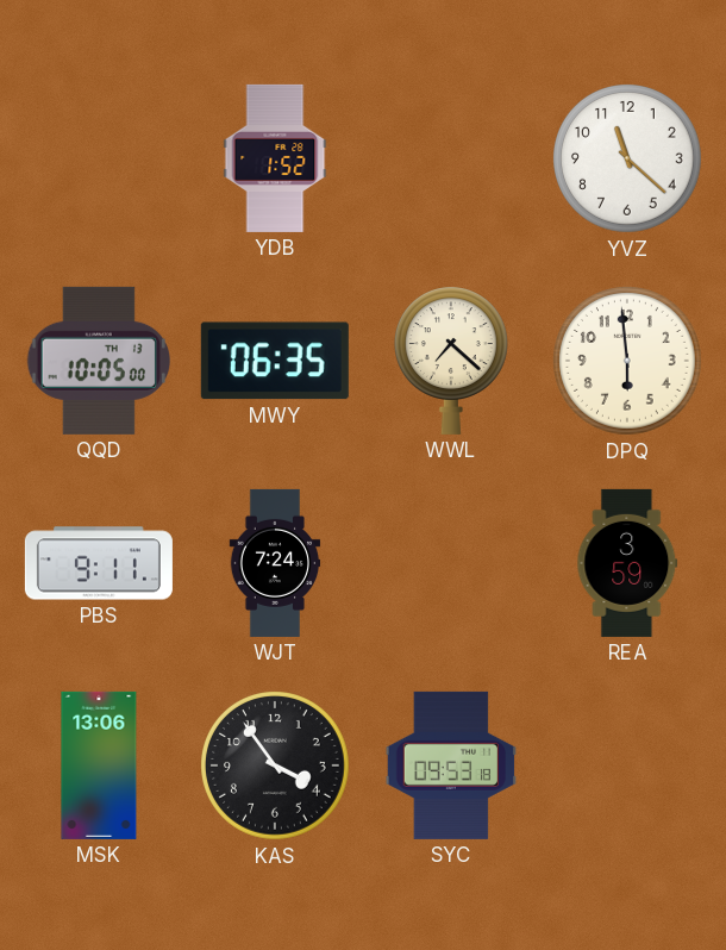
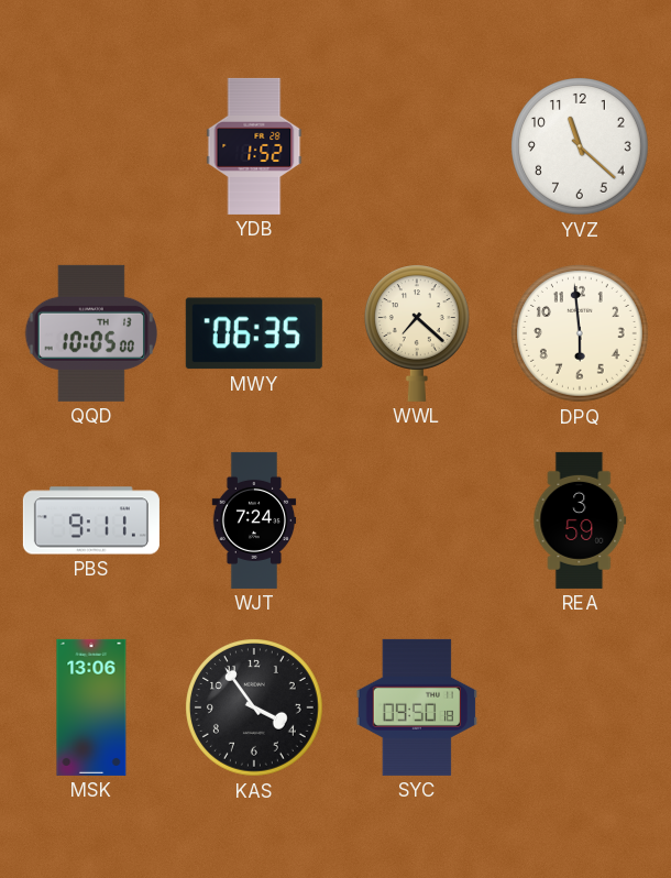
SYC: 09:53 -> 09:50 (417, 707)
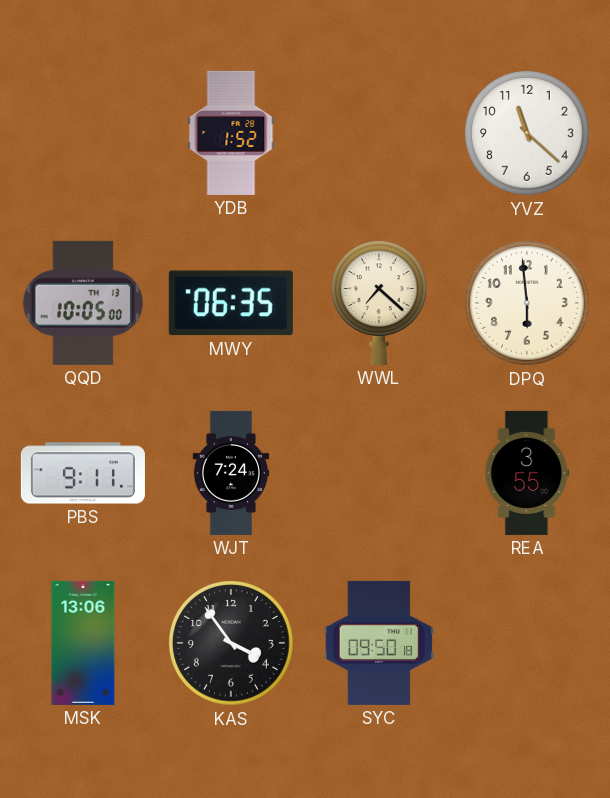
REA: 3:59 -> 3:55 (527, 473)
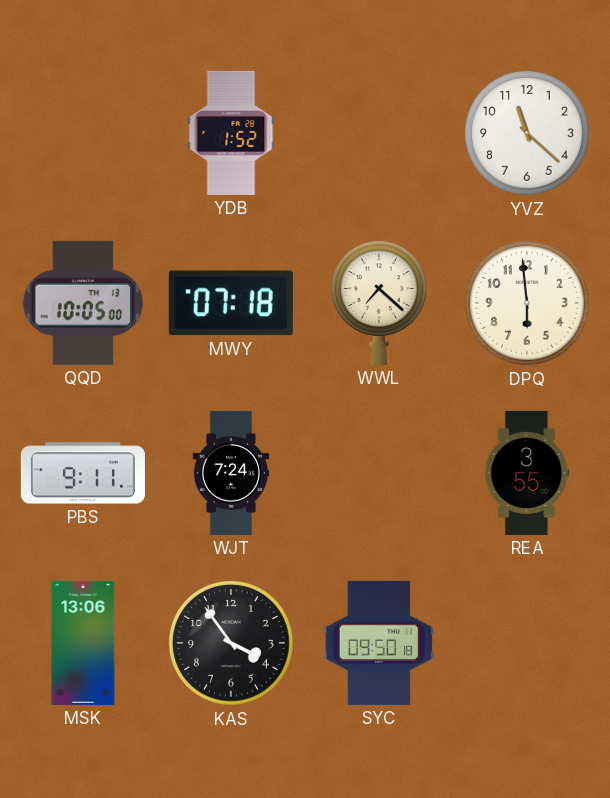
MWY: 06:35 -> 07:18 (231, 303)
